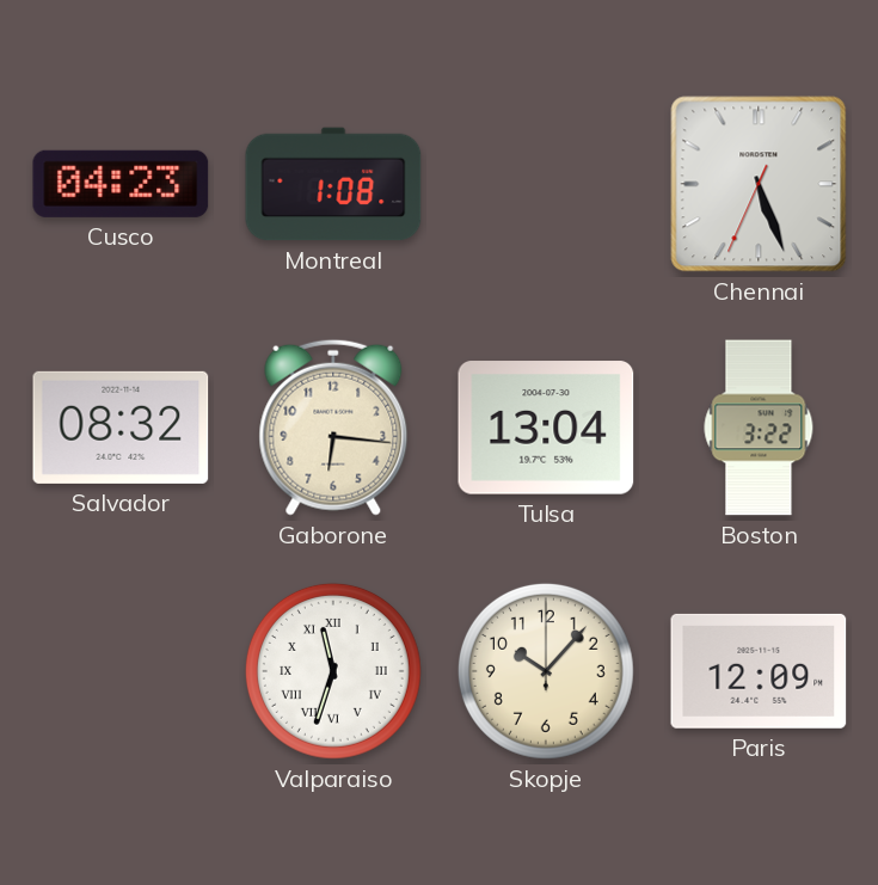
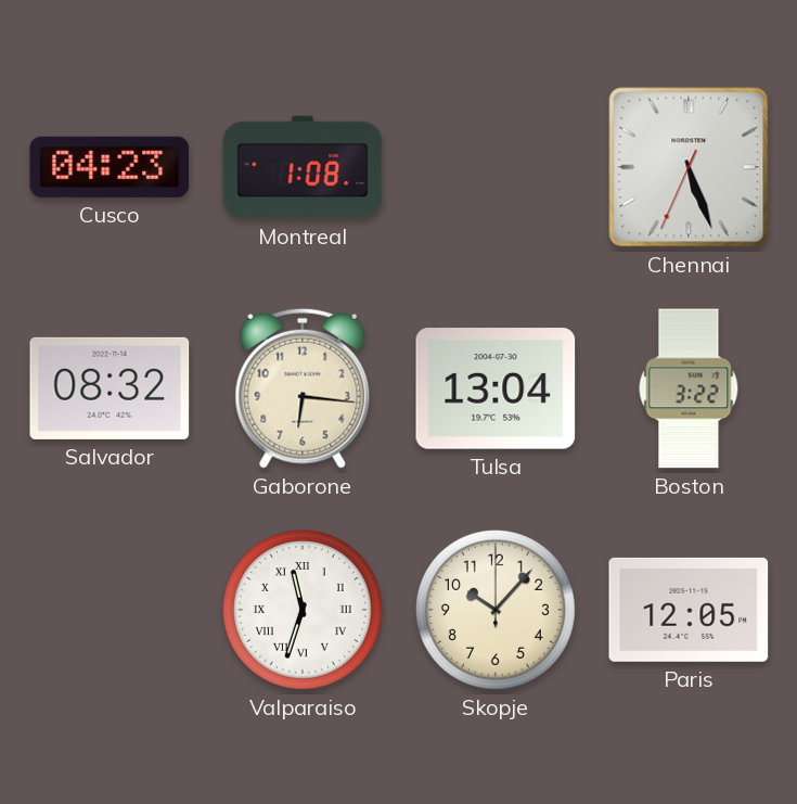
Paris: 12:09 -> 12:05 (689, 610)
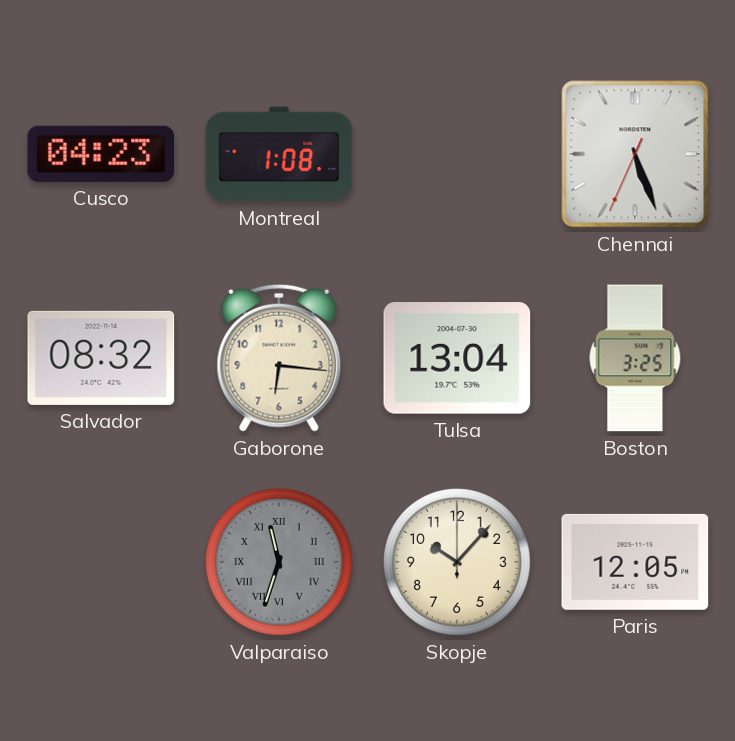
Boston: 3:22 -> 3:25 (635, 358)
Valparaiso dial: white -> grey (279, 562)
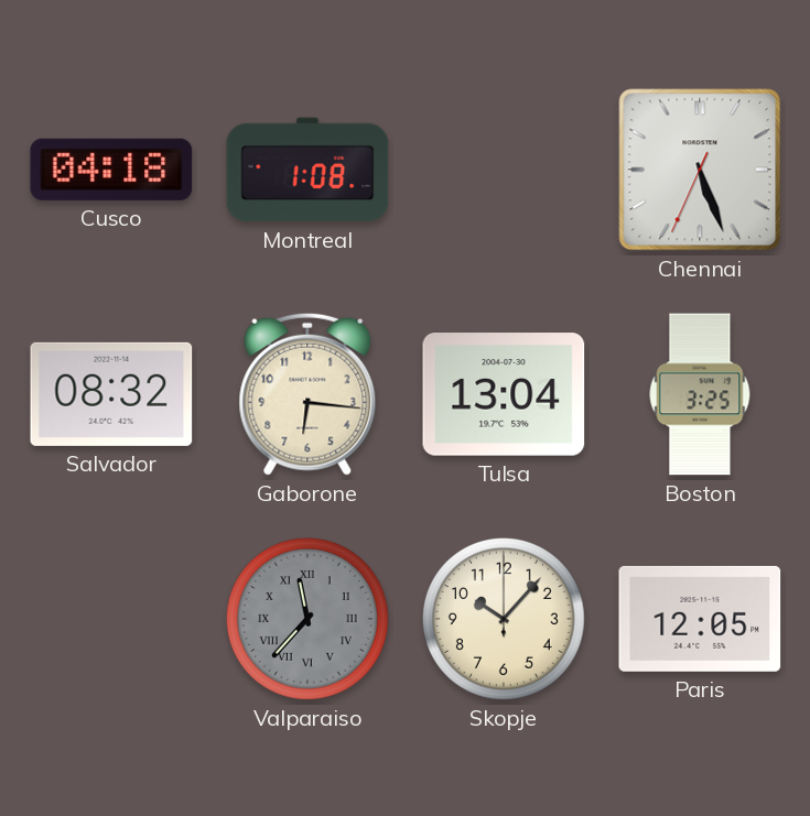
Cusco: 04:23 -> 04:18 (111, 170)
Valparaiso: 11:33 -> 11:37 (307, 619)
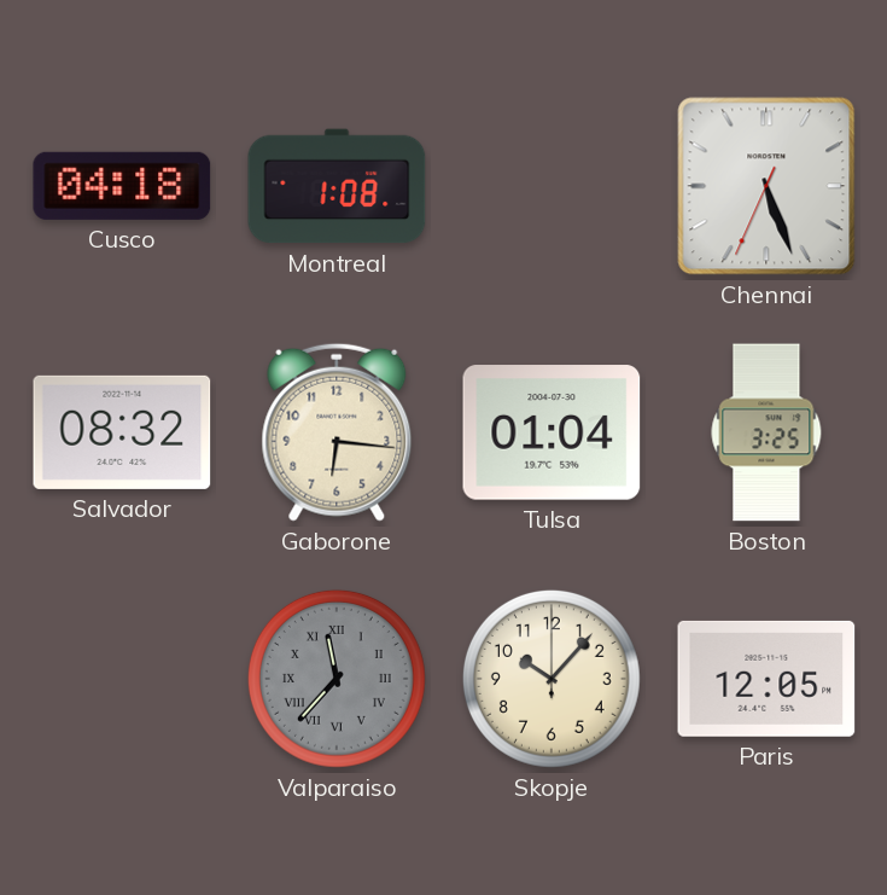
Tulsa: 13:04 -> 01:04 (552, 432)
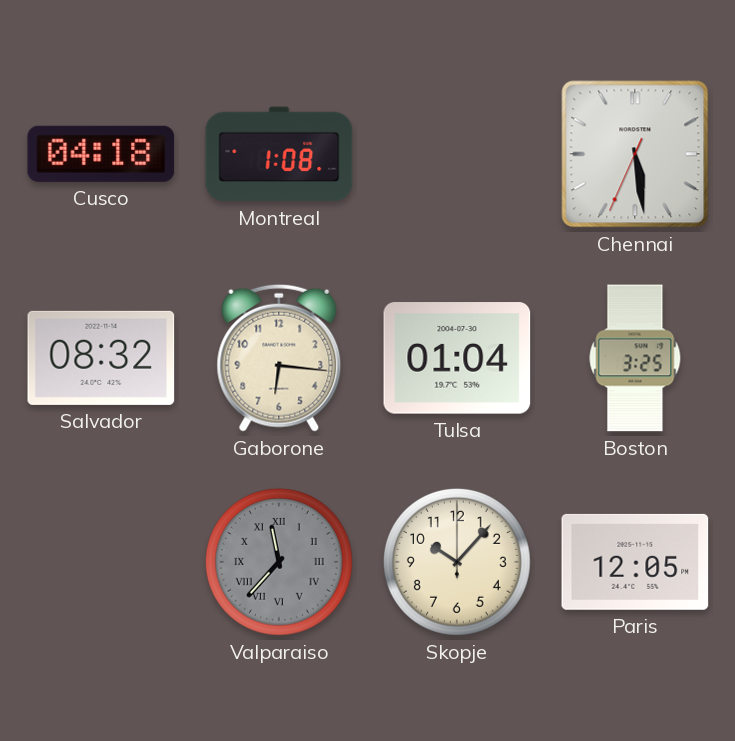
Chennai: 5:26 -> 5:28 (635, 154)
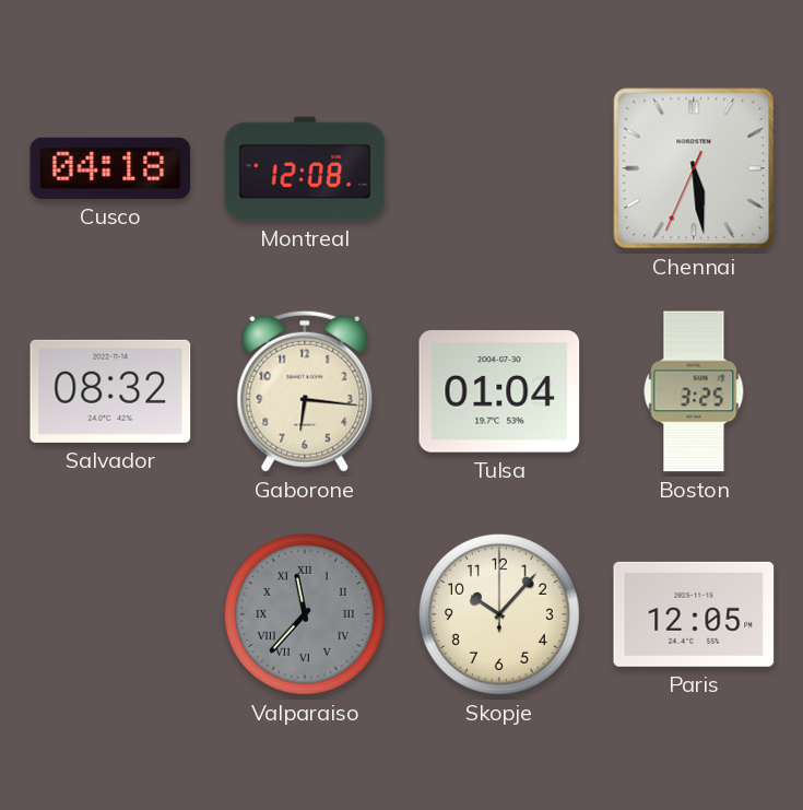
Montreal: 1:08 -> 12:08 (305, 168)
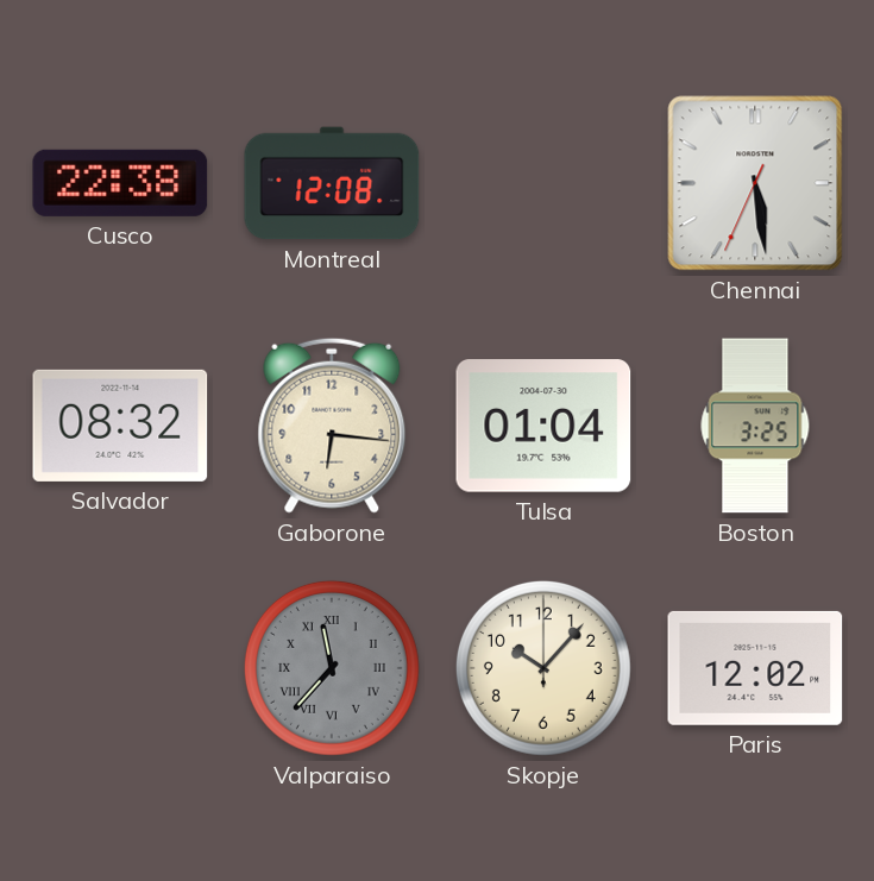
Cusco: 04:18 -> 22:38 (120, 183)
Paris: 12:05 -> 12:02 (755, 668)
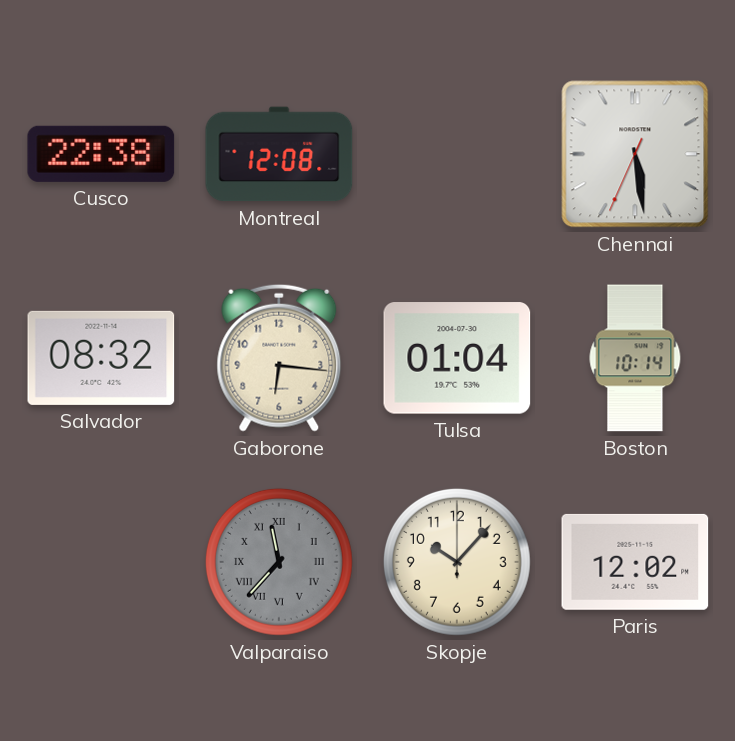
Boston: 3:25 -> 10:14 (635, 358)
